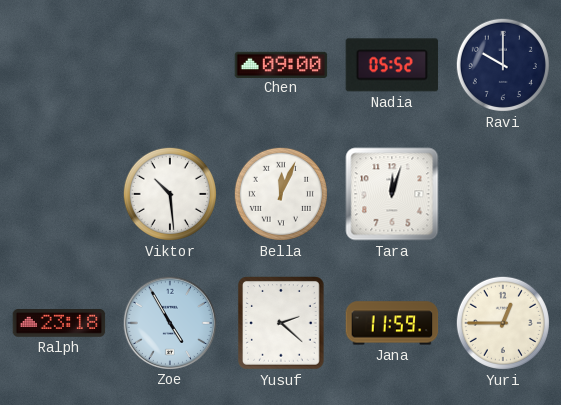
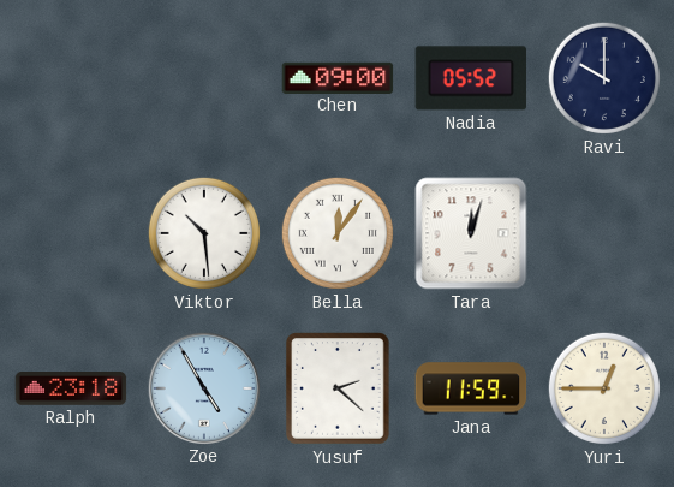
Bella: 12:04 -> 12:06 (338, 233)
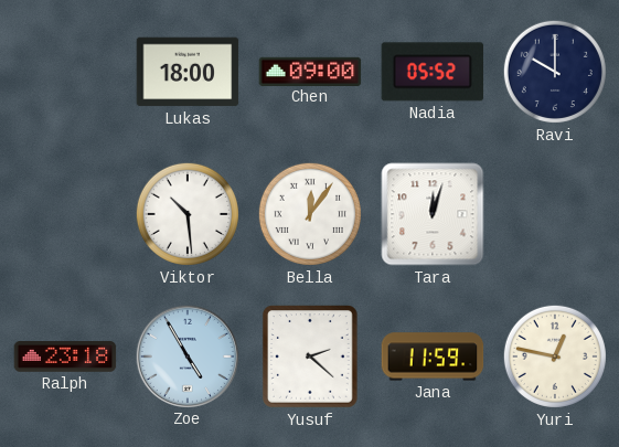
Lukas: none -> 18:00 (188, 72)
Yuri: 12:45 -> 12:47 (555, 356)
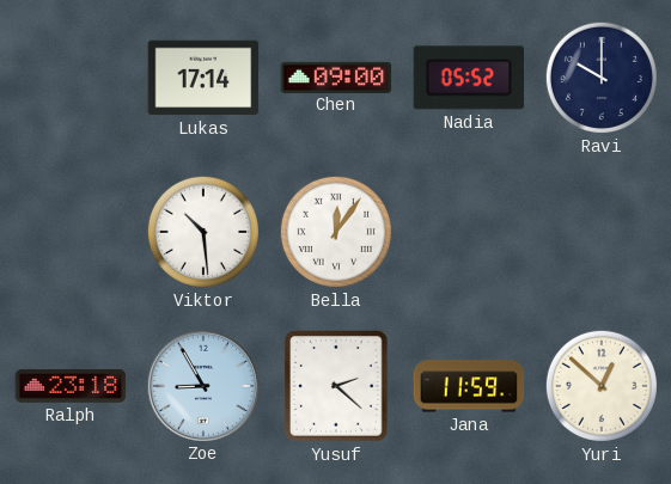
Lukas: 18:00 -> 17:14 (203, 78)
Tara: 12:03 -> none (433, 214)
Zoe: 4:55 -> 8:55 (202, 385)
Yuri: 12:47 -> 12:52 (602, 386)
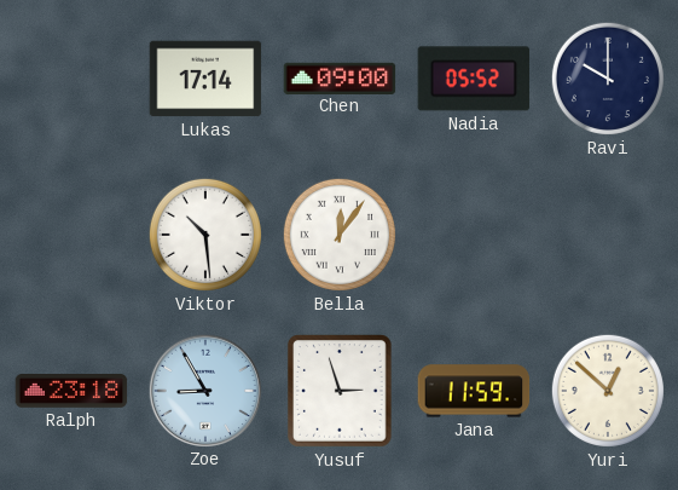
Yusuf: 2:22 -> 2:57 (341, 391)
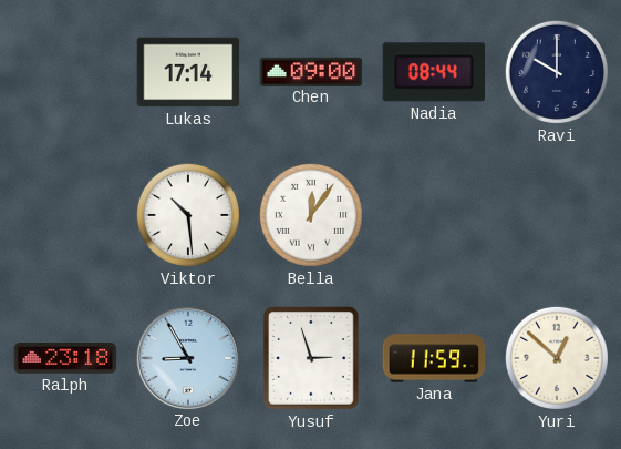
Nadia: 05:52 -> 08:44 (434, 72)
